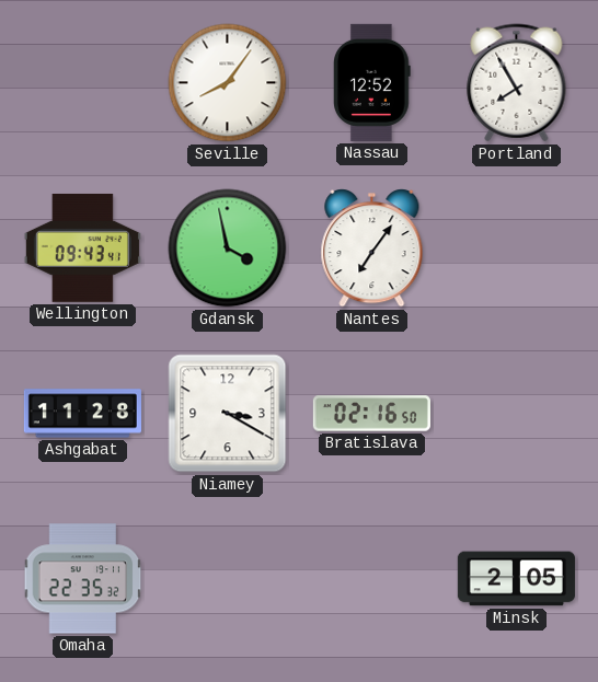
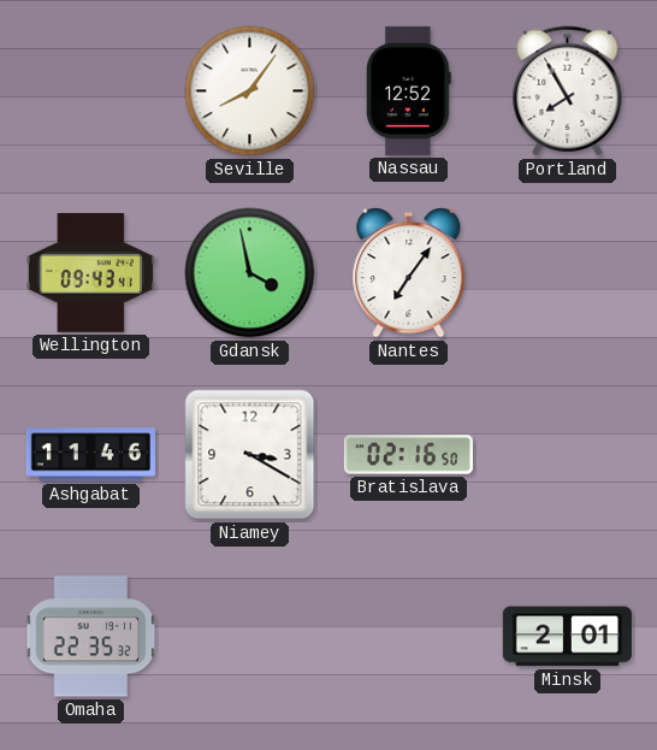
Ashgabat: 11:28 -> 11:46 (90, 455)
Minsk: 2:05 -> 2:01 (567, 637)
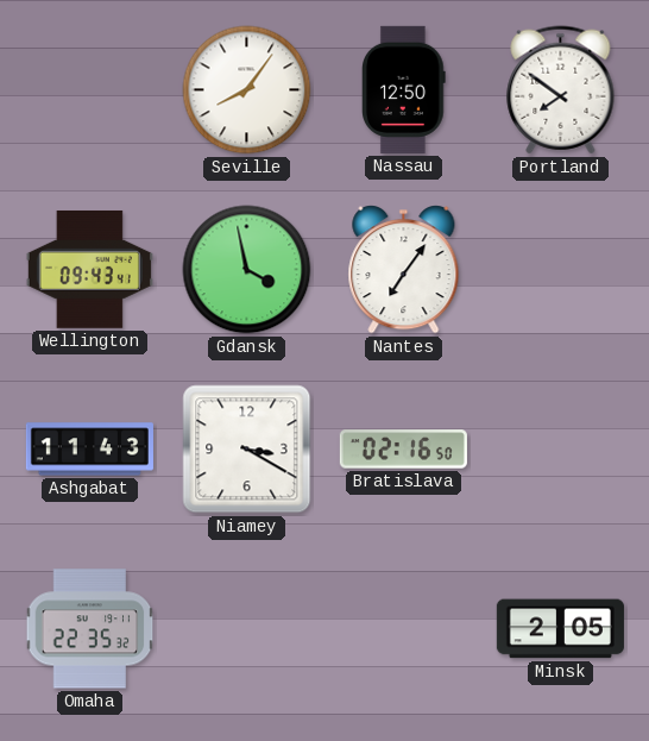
Nassau: 12:52 -> 12:50 (404, 89)
Portland: 7:55 -> 7:51 (561, 90)
Ashgabat: 11:46 -> 11:43 (89, 450)
Minsk: 2:01 -> 2:05 (560, 629)
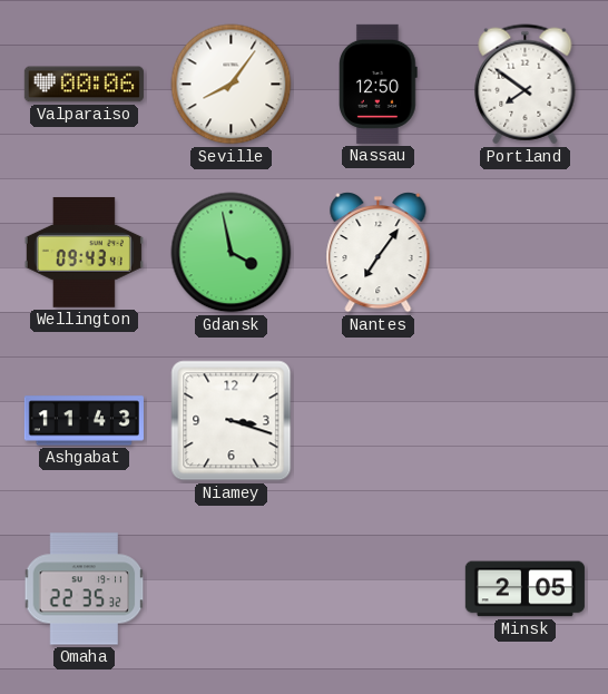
Valparaiso: none -> 00:06 (84, 85)
Niamey: 3:20 -> 3:18 (232, 421)
Bratislava: 02:16 -> none (403, 450)
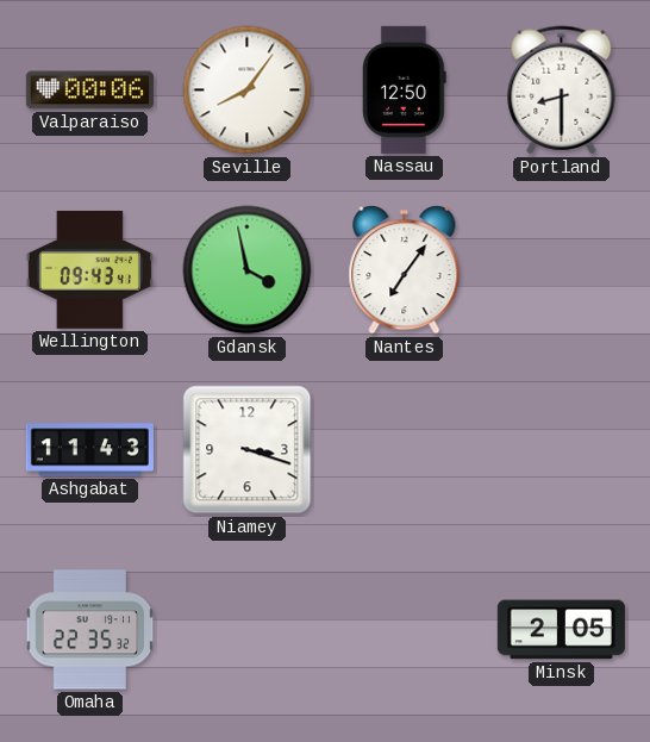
Portland: 7:51 -> 8:30 (562, 91)
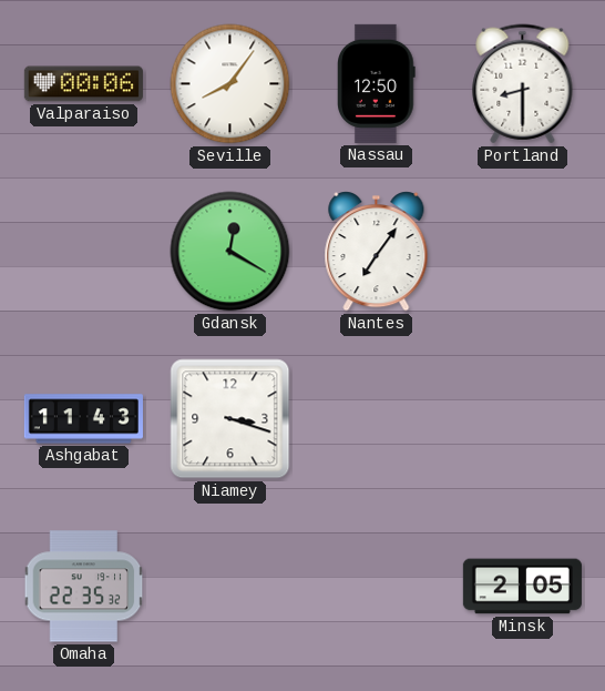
Wellington: 09:43 -> none (89, 269)
Gdansk: 3:58 -> 12:20 (230, 252)
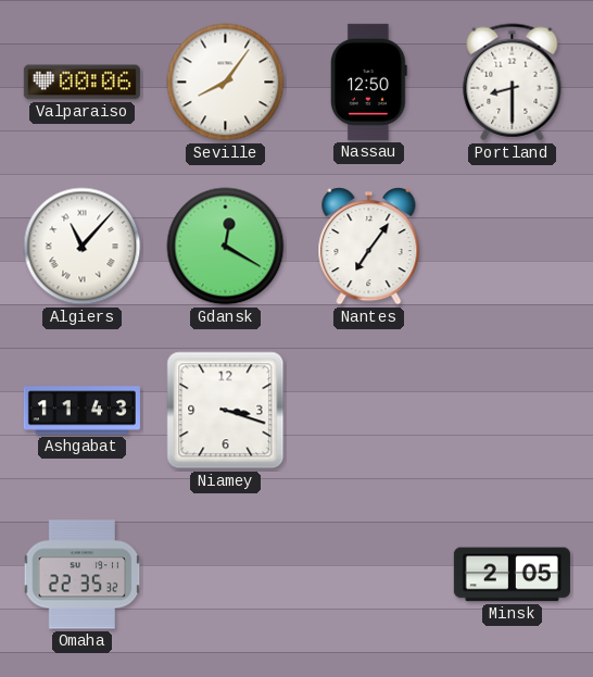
Algiers: none -> 11:07 (83, 247)
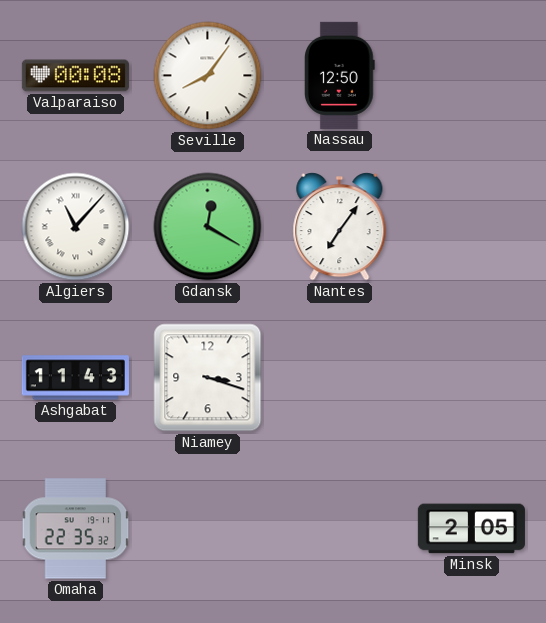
Valparaiso: 00:06 -> 00:08 (75, 76)
Portland: 8:30 -> none (513, 83)
